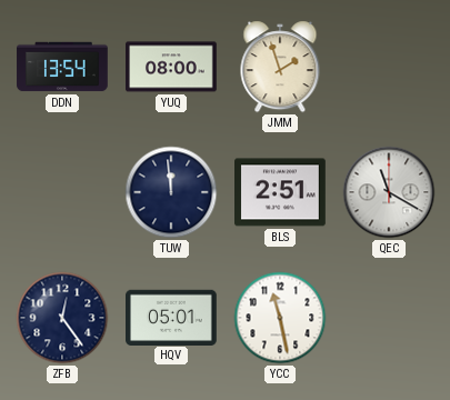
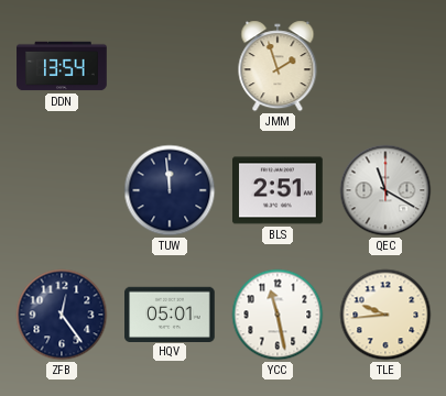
YUQ: 08:00 -> none (171, 67)
TLE: none -> 9:44 (385, 315)
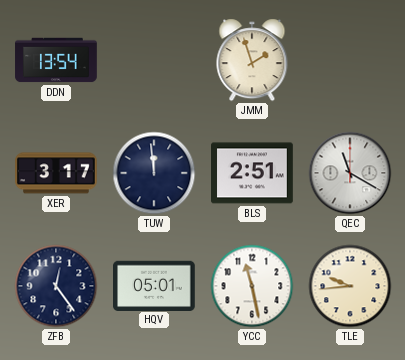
XER: none -> 3:17 (56, 173)
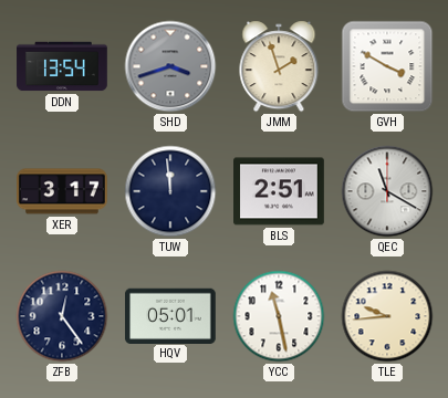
SHD: none -> 3:42 (170, 66)
GVH: none -> 3:50 (387, 66)
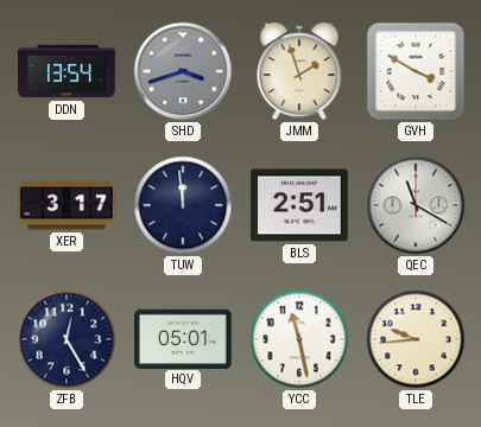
ZFB: 12:24 -> 12:25 (67, 339)
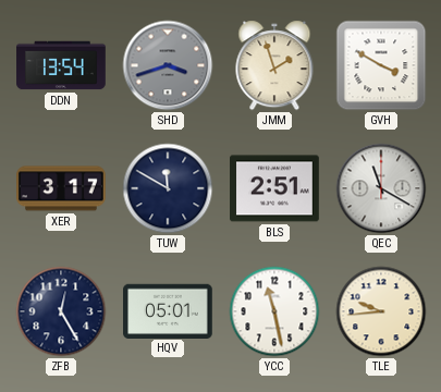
TUW: 11:59 -> 11:50 (168, 188)
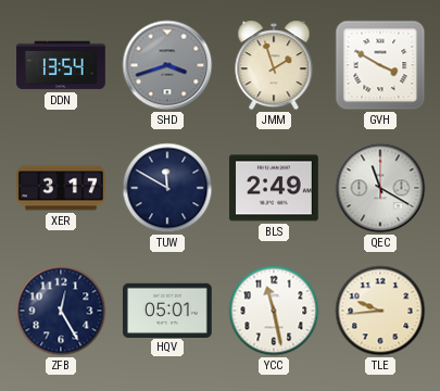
BLS: 2:51 -> 2:49 (275, 188)
